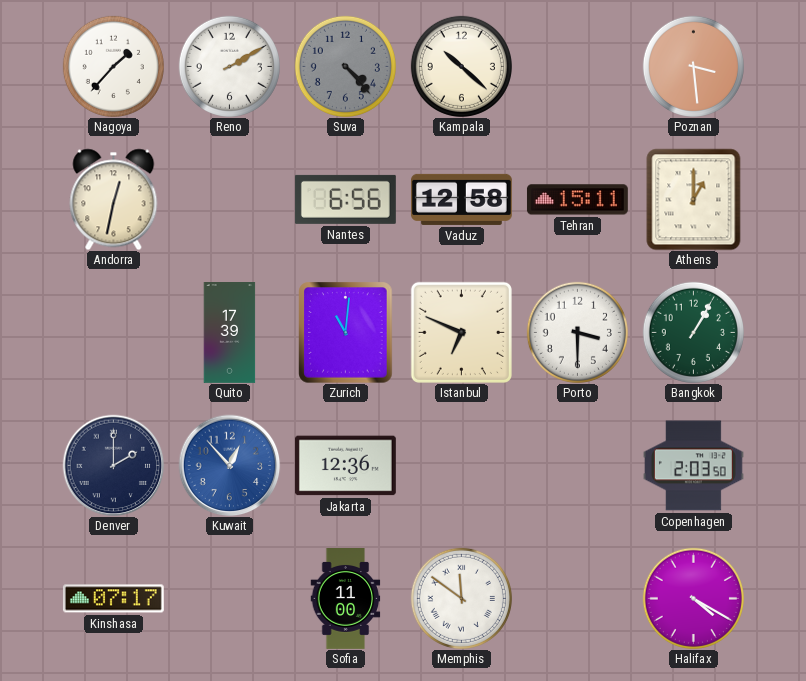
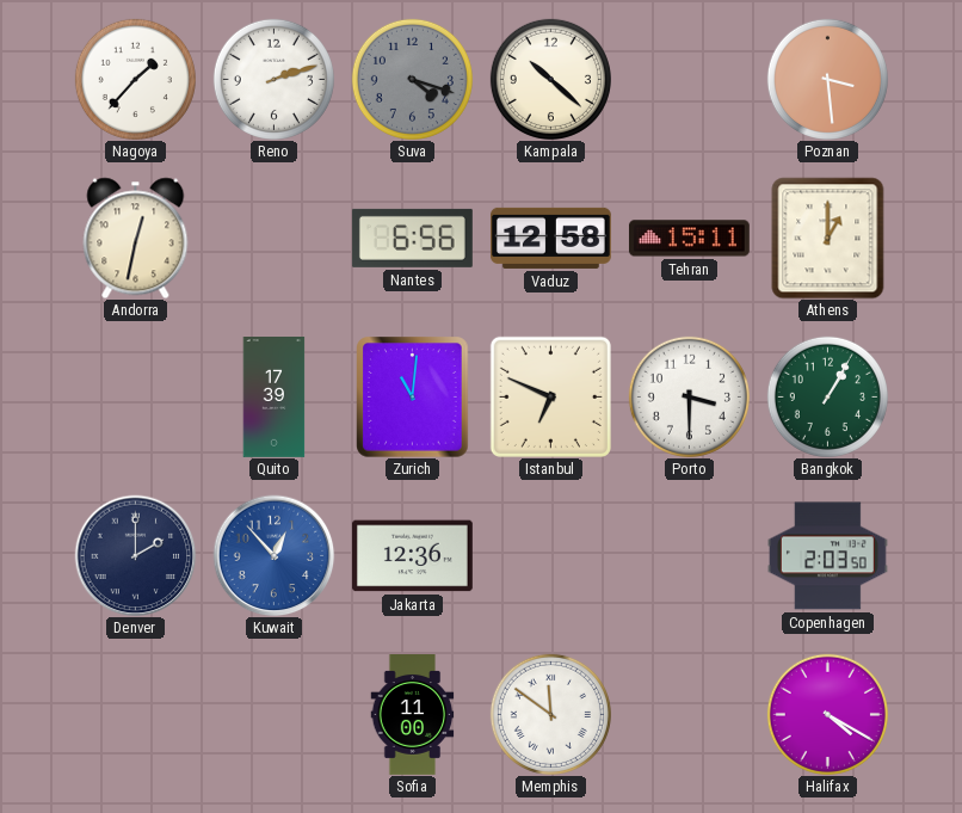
Reno: 2:10 -> 2:12 (273, 79)
Suva: 4:23 -> 4:18 (412, 79)
Kinshasa: 07:17 -> none (113, 599)
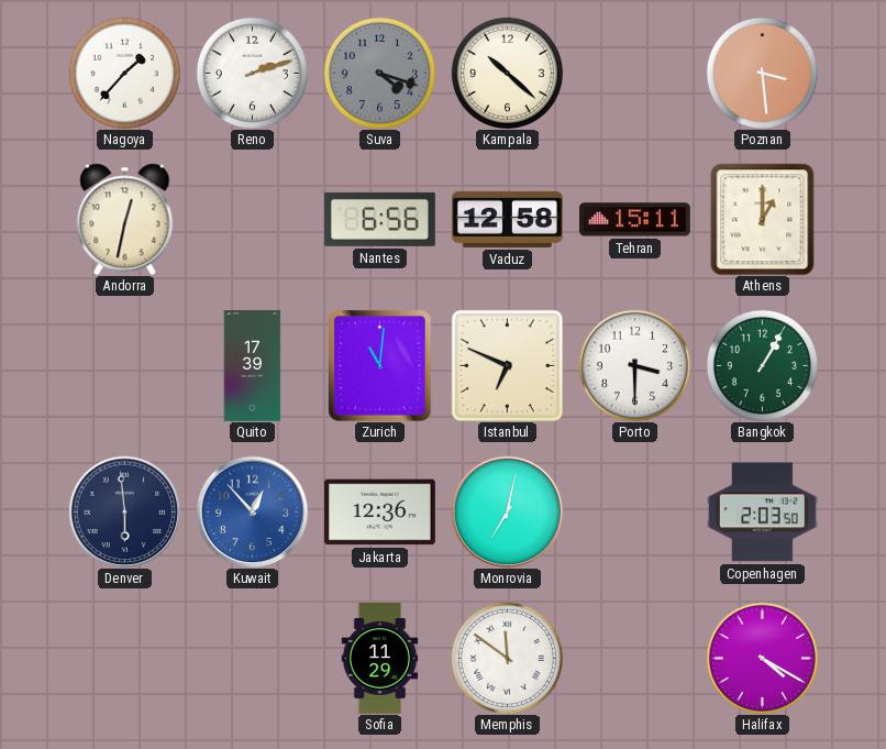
Denver: 2:00 -> 5:59 (124, 511)
Monrovia: none -> 7:02 (507, 511)
Sofia: 11:00 -> 11:29 (380, 659)
